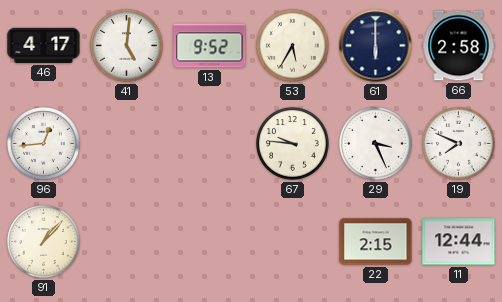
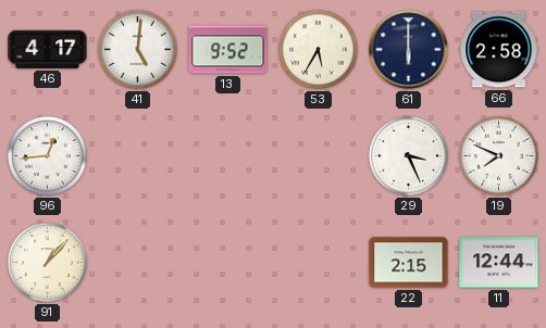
67: 9:46 -> none (293, 144)
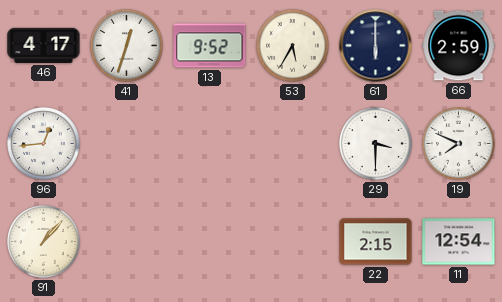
41: 5:01 -> 12:33 (127, 46)
66: 2:58 -> 2:59 (459, 46)
29: 3:26 -> 3:30 (376, 144)
11: 12:44 -> 12:54 (459, 242)
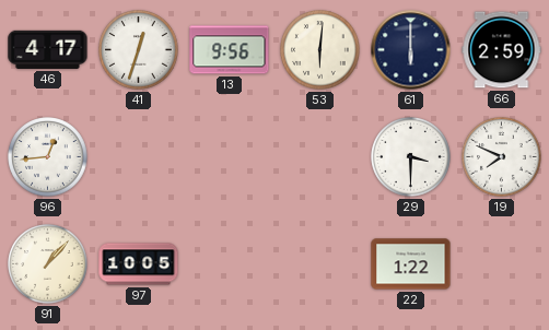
13: 9:52 -> 9:56 (230, 50)
53: 5:35 -> 6:01 (320, 50)
97: none -> 10:05 (139, 264)
22: 2:15 -> 1:22 (411, 264)
11: 12:54 -> none (459, 242)
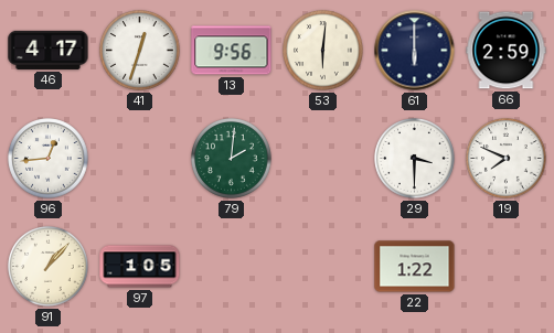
79: none -> 2:01 (232, 159)
97: 10:05 -> 1:05 (140, 267)
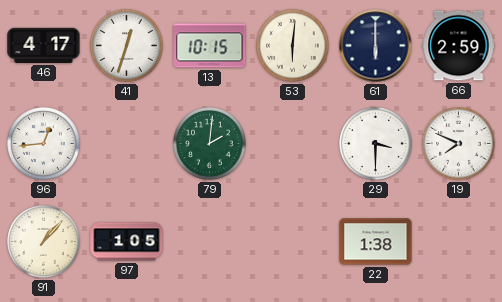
13: 9:56 -> 10:15 (210, 46)
22: 1:22 -> 1:38 (376, 242)
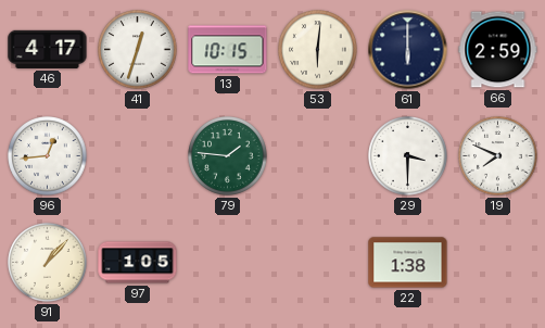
79: 2:01 -> 1:46 (228, 156)
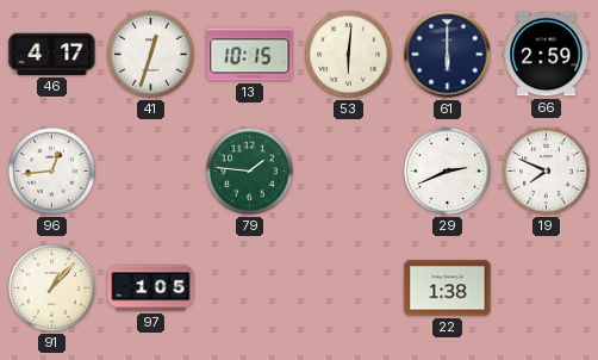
29: 3:30 -> 2:41 (448, 172)
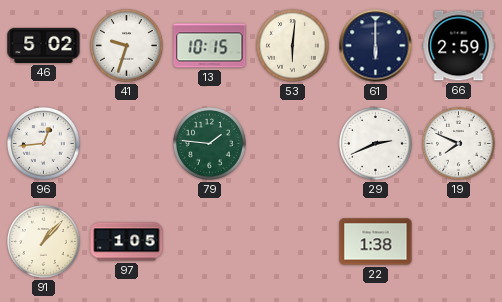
46: 4:17 -> 5:02 (44, 45)
41: 12:33 -> 9:33 (127, 46)
